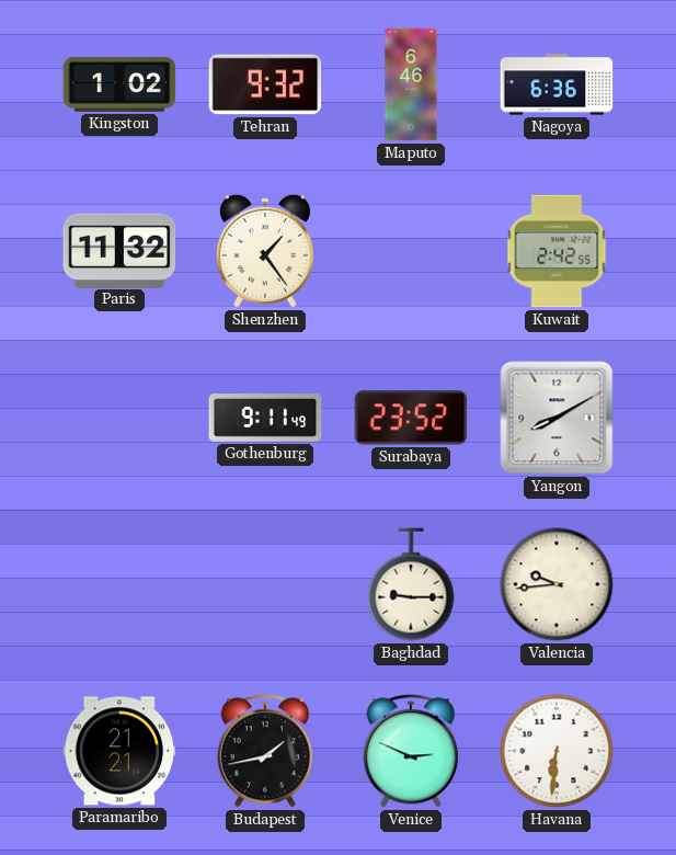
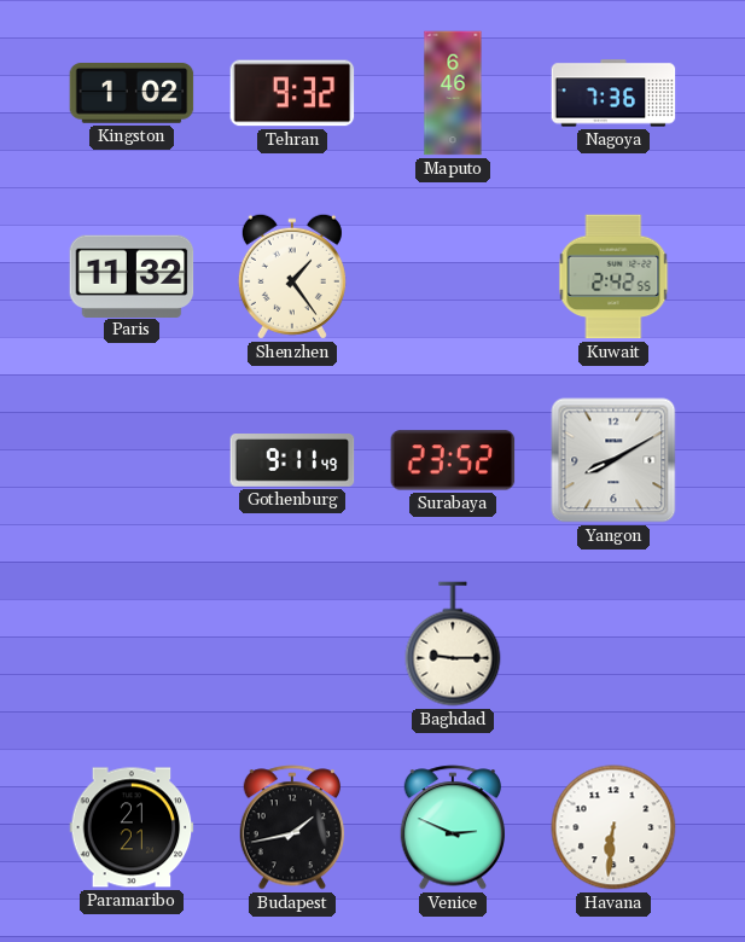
Nagoya: 6:36 -> 7:36 (613, 93)
Valencia: 9:44 -> none (557, 584)
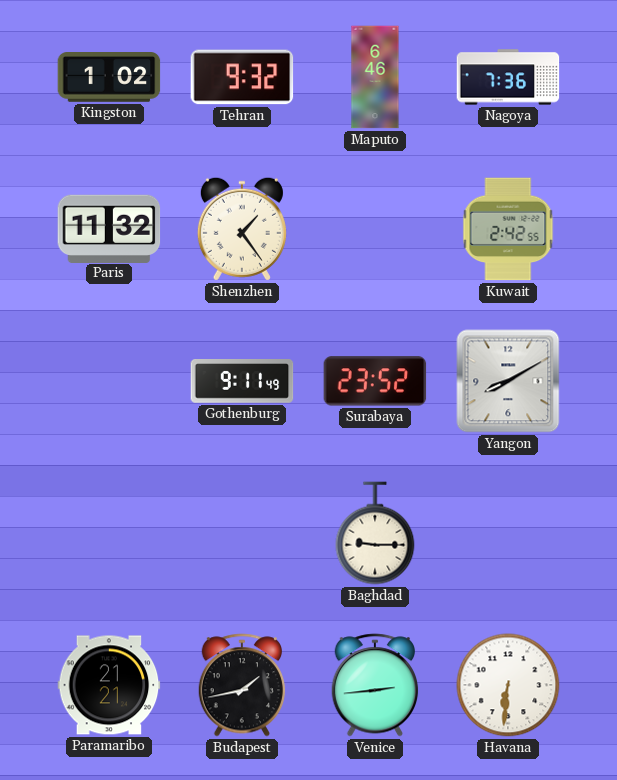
Venice: 2:49 -> 2:44 (375, 685)
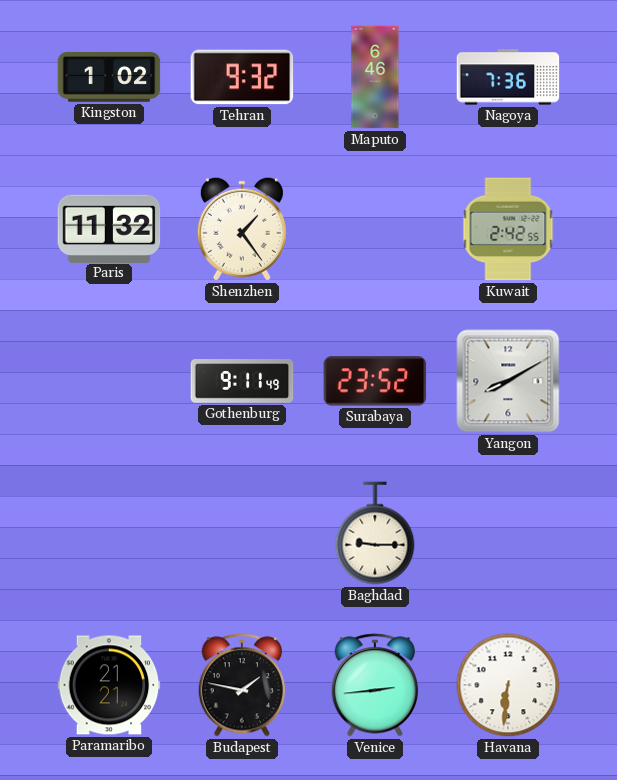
Budapest: 1:43 -> 1:47 (242, 685)
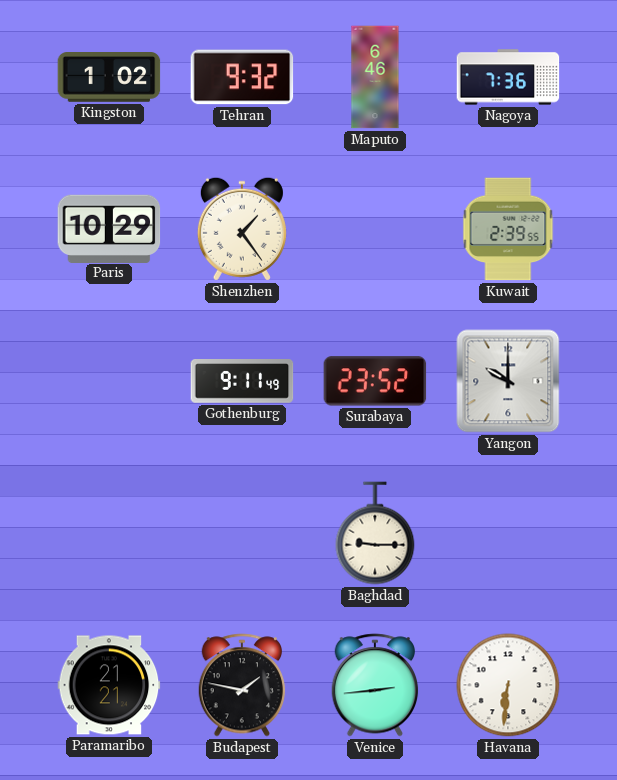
Paris: 11:32 -> 10:29 (109, 228)
Kuwait: 2:42 -> 2:39 (508, 229)
Yangon: 8:10 -> 10:00 (508, 381)
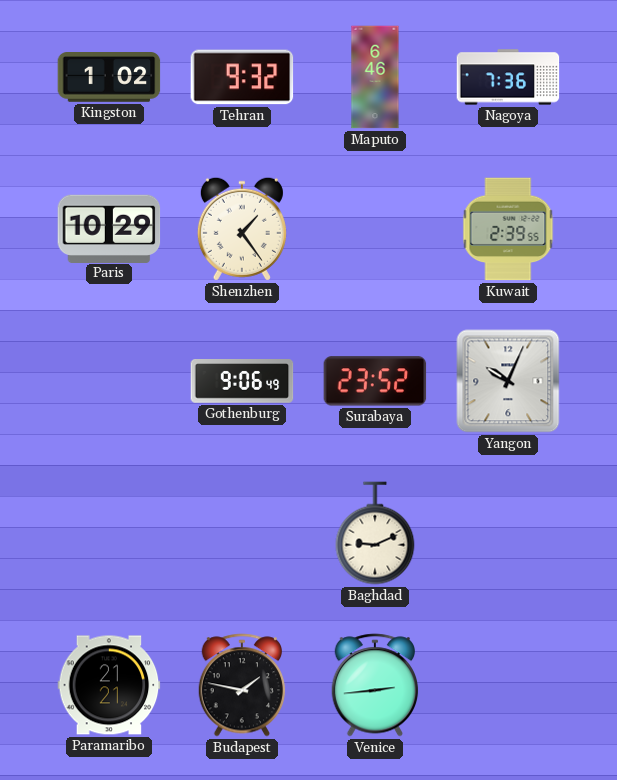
Gothenburg: 9:11 -> 9:06 (242, 382)
Yangon: 10:00 -> 10:04 (508, 381)
Baghdad: 9:15 -> 9:11 (375, 533)
Havana: 6:31 -> none (508, 685)
